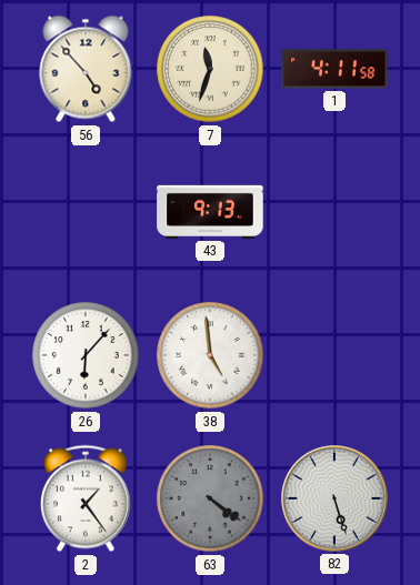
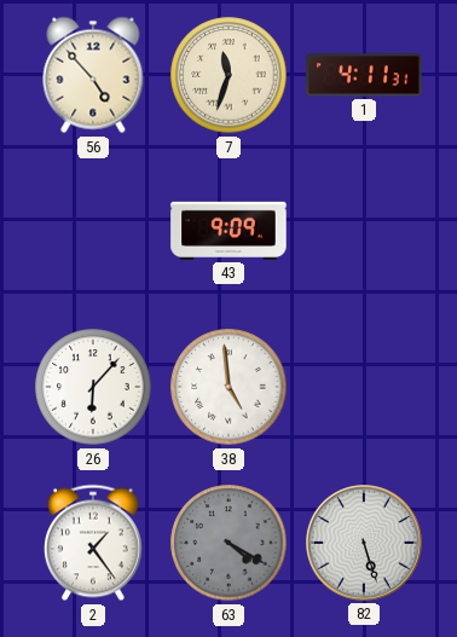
1: 4:11:58 -> 4:11:31 (364, 75)
43: 9:13 -> 9:09 (228, 231)
63: 4:21 -> 4:20 (228, 543)
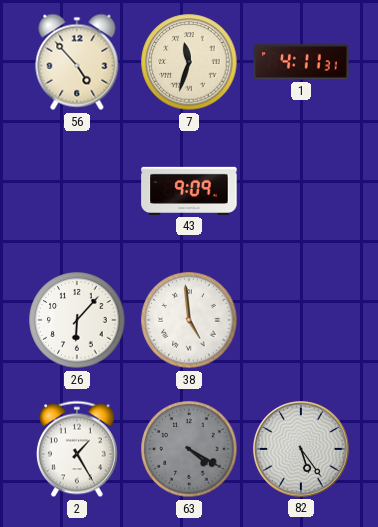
2: 1:24 -> 1:25 (77, 449)
82: 5:27 -> 5:24 (301, 449)
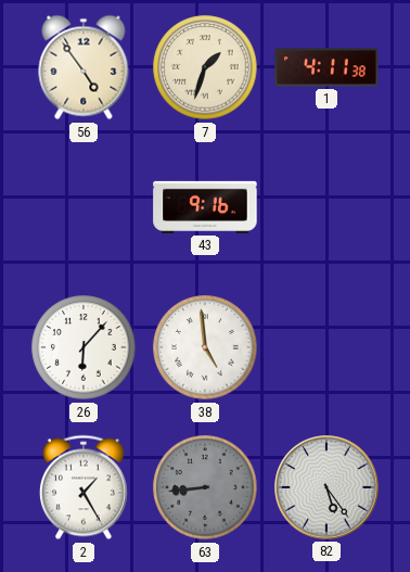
56: 4:53 -> 4:54 (84, 67)
7: 11:33 -> 1:33 (205, 67)
1: 4:11:31 -> 4:11:38 (326, 67)
43: 9:09 -> 9:16 (205, 207)
63: 4:20 -> 8:44 (205, 487)
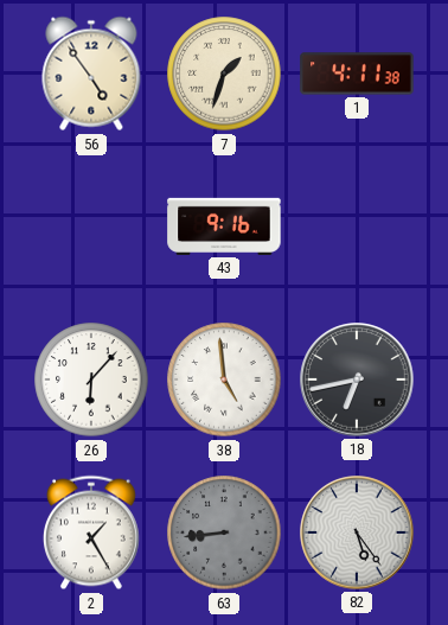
18: none -> 6:43 (357, 380)
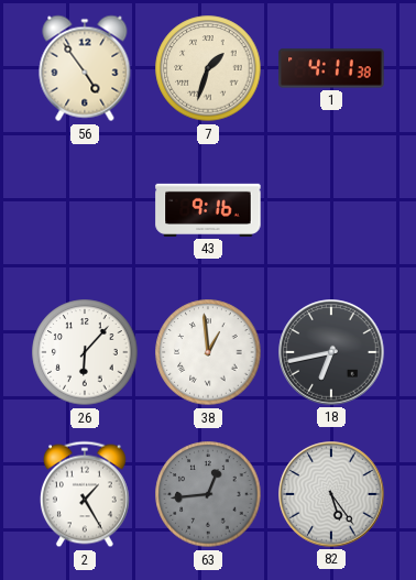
38: 4:59 -> 12:59 (208, 352)
63: 8:44 -> 12:44 (208, 494)
